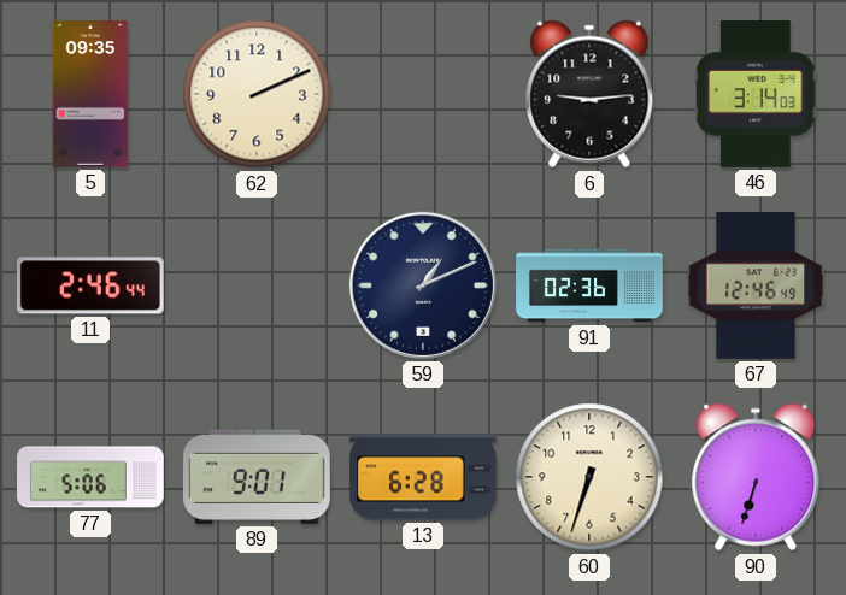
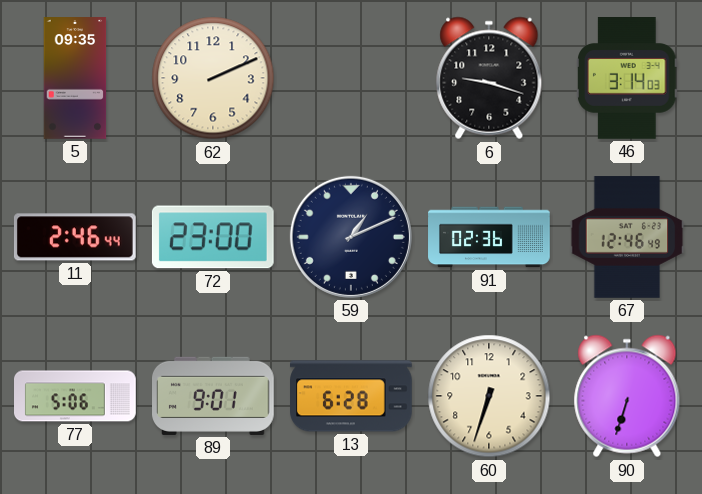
6: 9:14 -> 9:18 (489, 78)
72: none -> 23:00 (213, 237)
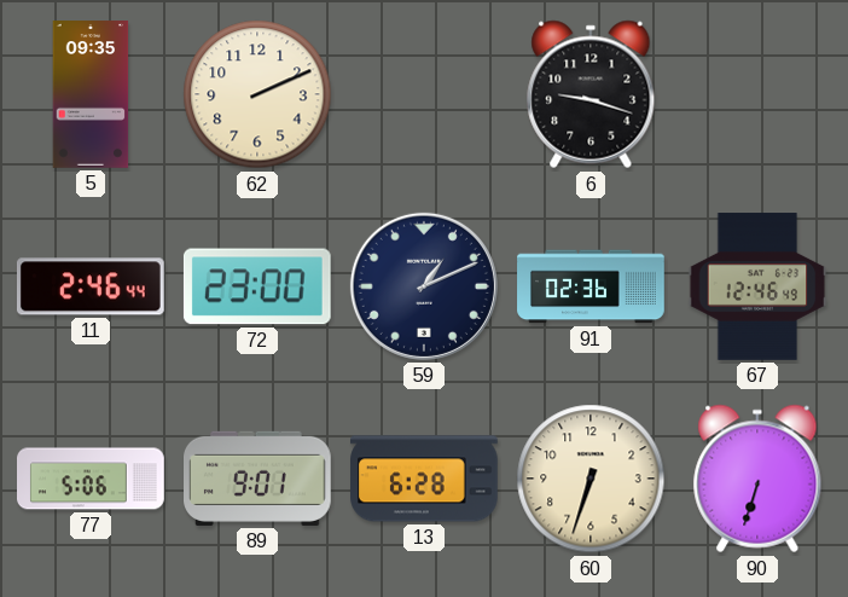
46: 3:14 -> none (628, 79)
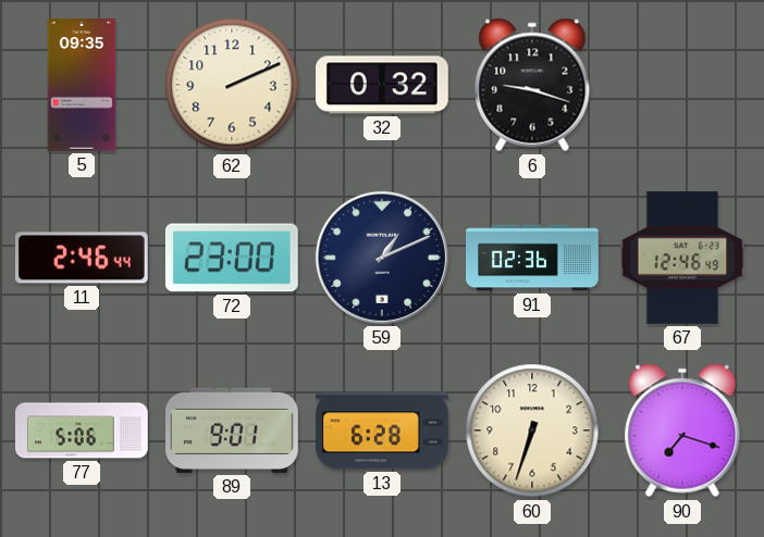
32: none -> 0:32 (383, 85)
90: 6:33 -> 7:18 (682, 430)
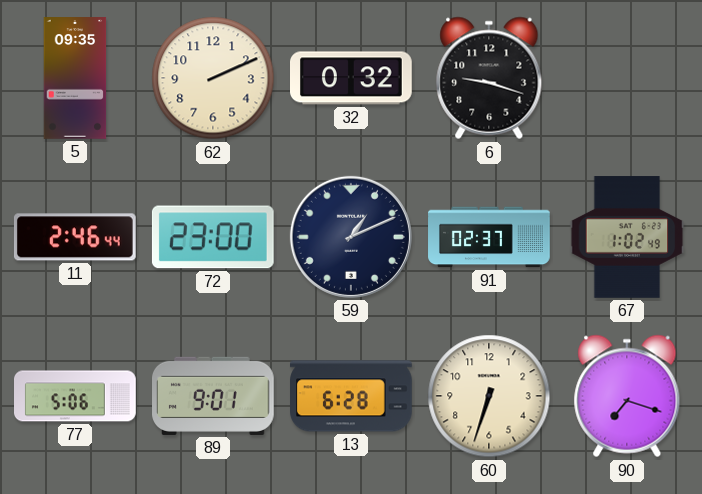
91: 02:36 -> 02:37 (489, 237)
67: 12:46 -> 1:02 (627, 237)
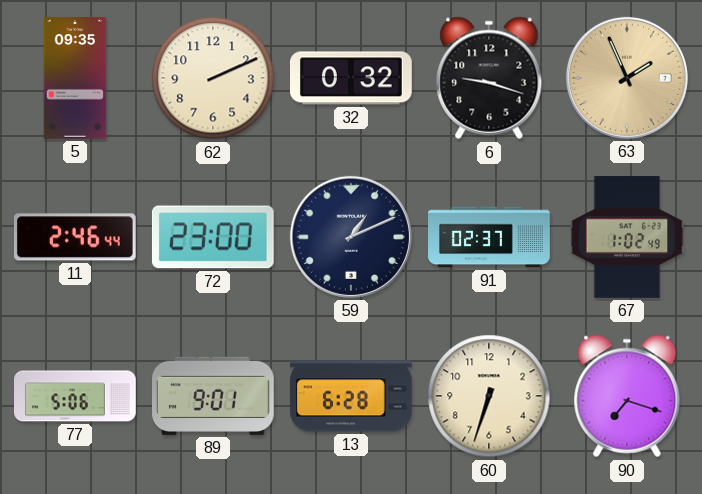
63: none -> 1:56 (627, 78)
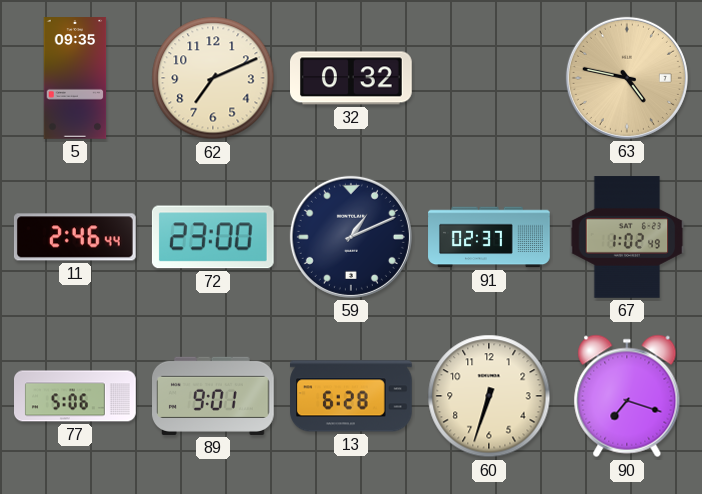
62: 2:11 -> 7:11 (213, 78)
6: 9:18 -> none (489, 78)
63: 1:56 -> 4:47 (627, 78)
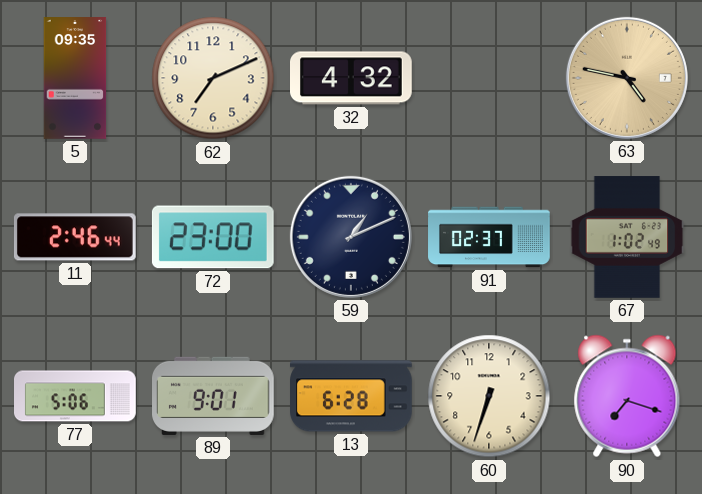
32: 0:32 -> 4:32 (352, 78)
